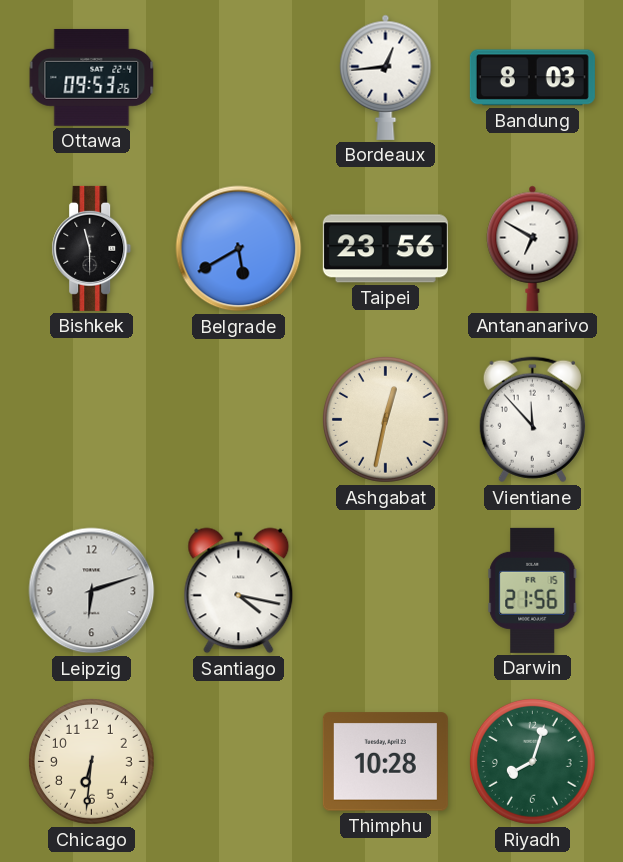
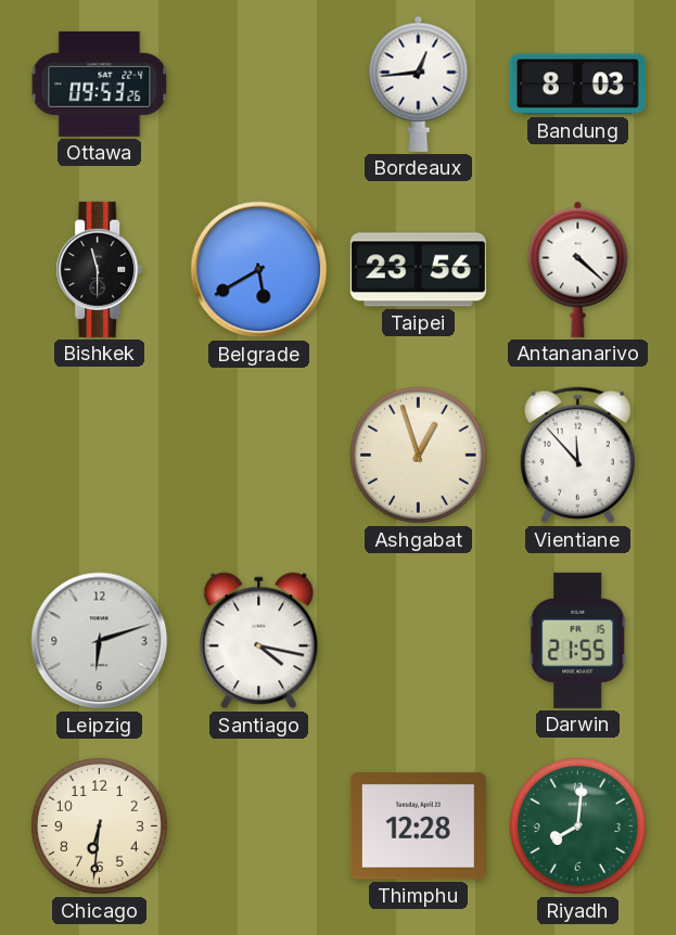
Antananarivo: 6:50 -> 4:22 (578, 269)
Ashgabat: 12:32 -> 12:57 (418, 454)
Darwin: 21:56 -> 21:55 (578, 640)
Thimphu: 10:28 -> 12:28 (418, 827)
Riyadh: 8:03 -> 8:01 (577, 825)
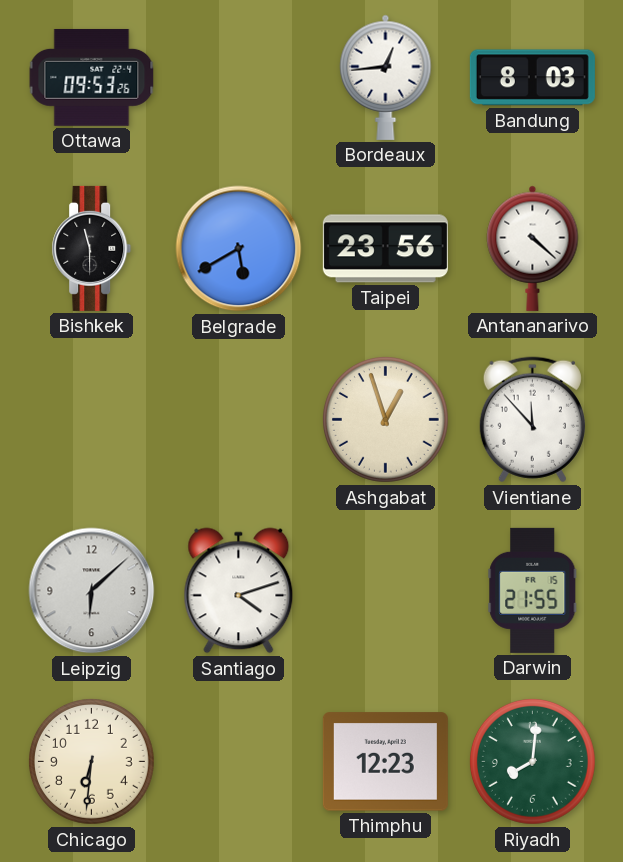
Leipzig: 6:12 -> 6:08 (92, 591)
Santiago: 4:17 -> 4:12 (239, 591)
Thimphu: 12:28 -> 12:23 (385, 762)
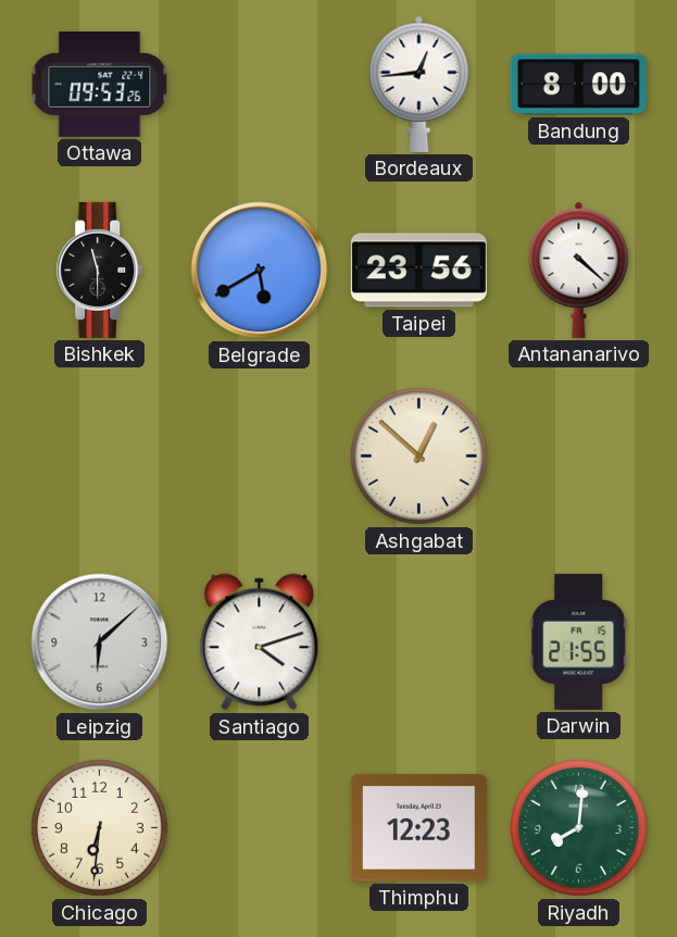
Bandung: 8:03 -> 8:00 (578, 85)
Ashgabat: 12:57 -> 12:52 (418, 455)
Vientiane: 11:53 -> none (532, 420)
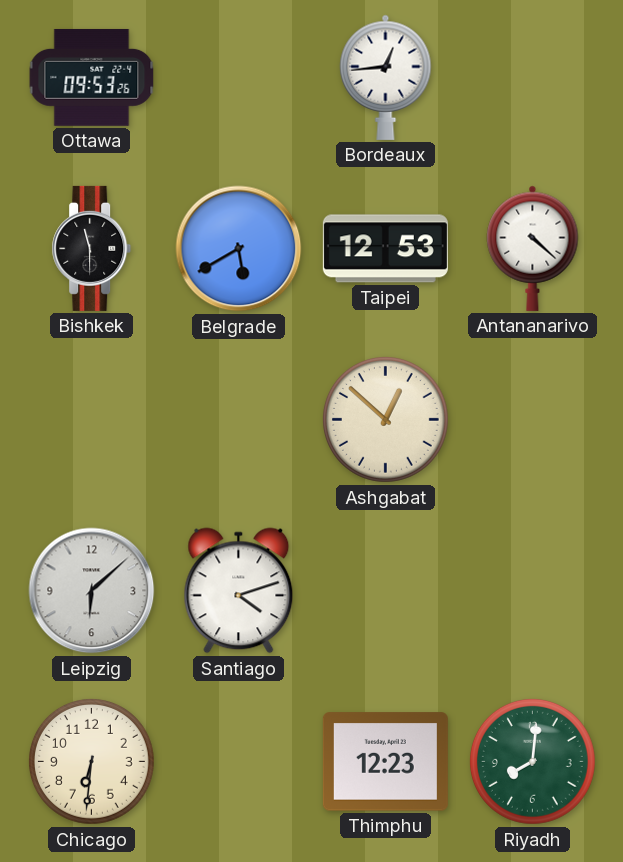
Bandung: 8:00 -> none (578, 85)
Taipei: 23:56 -> 12:53 (385, 249)
Darwin: 21:55 -> none (579, 641)
